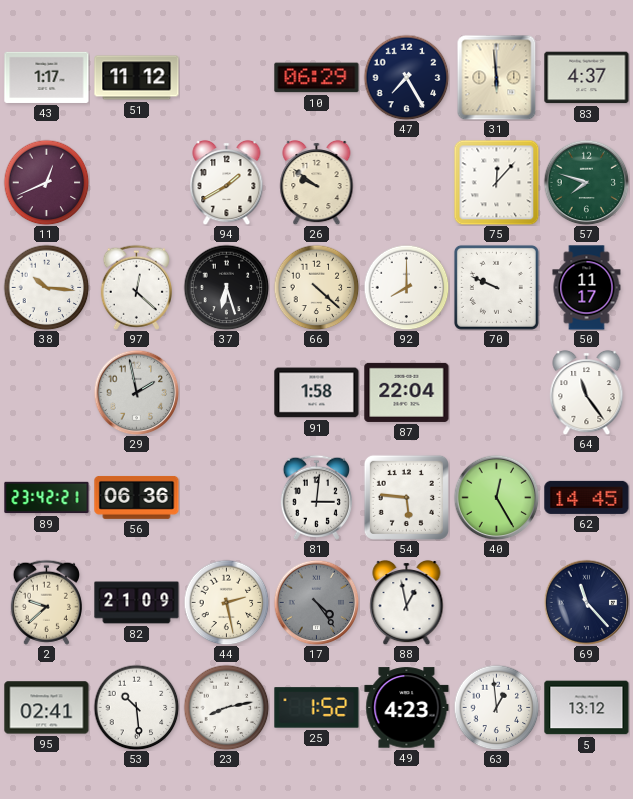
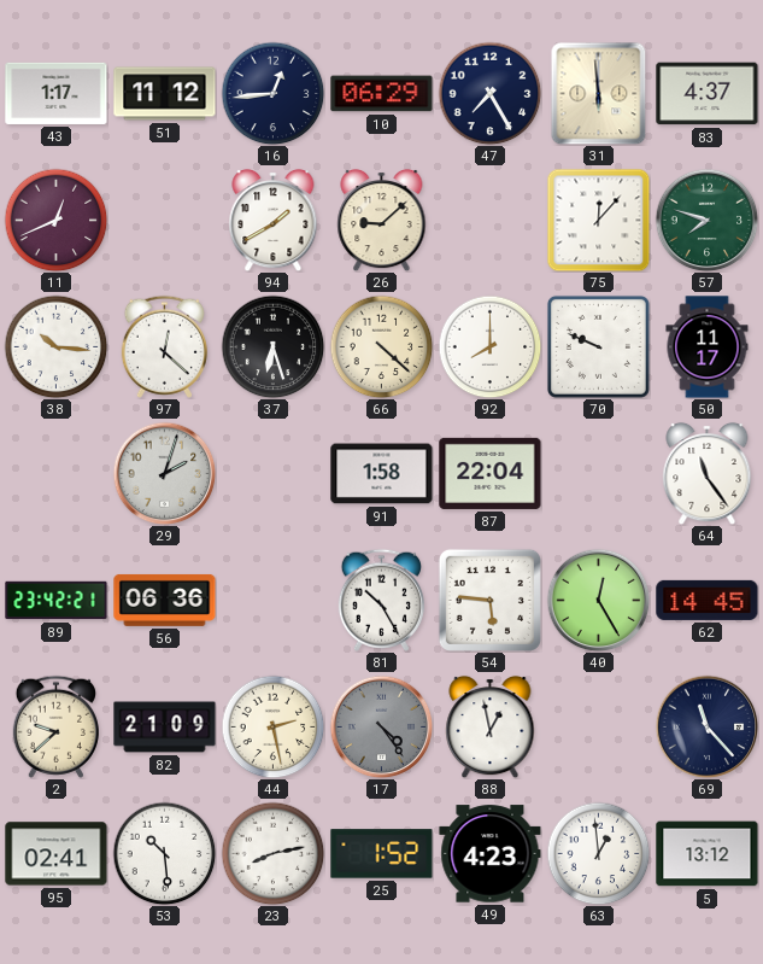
16: none -> 12:44 (272, 93)
26: 9:51 -> 9:08 (382, 220)
29: 1:58 -> 2:03 (164, 473)
81: 3:01 -> 10:25 (381, 600)
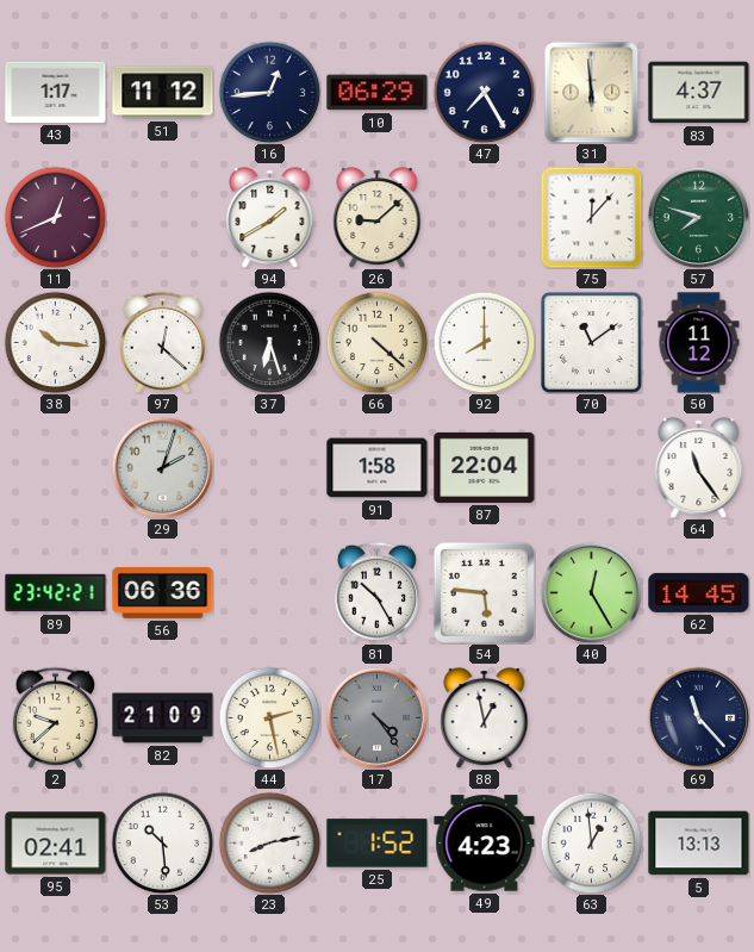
70: 9:49 -> 11:09 (591, 342)
50: 11:17 -> 11:12 (699, 343)
5: 13:12 -> 13:13 (699, 844)
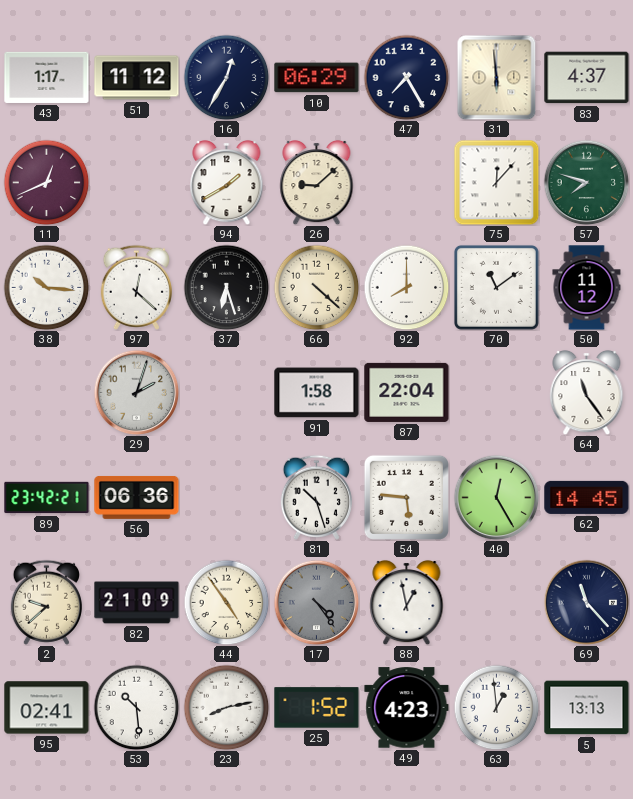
16: 12:44 -> 12:35 (226, 77)
81: 10:25 -> 10:27 (316, 497)
44: 2:28 -> 4:54 (226, 602)
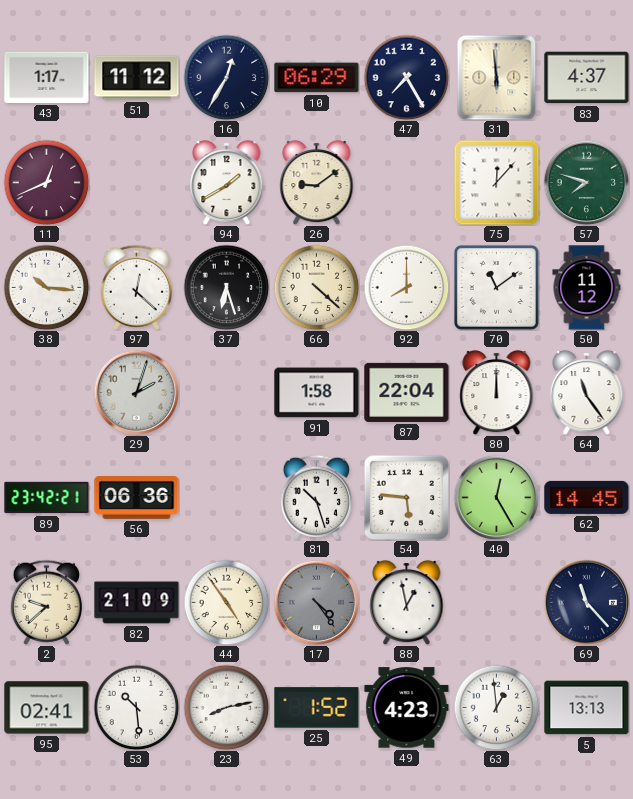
26: 9:08 -> 9:09 (317, 182)
80: none -> 12:00 (497, 392)
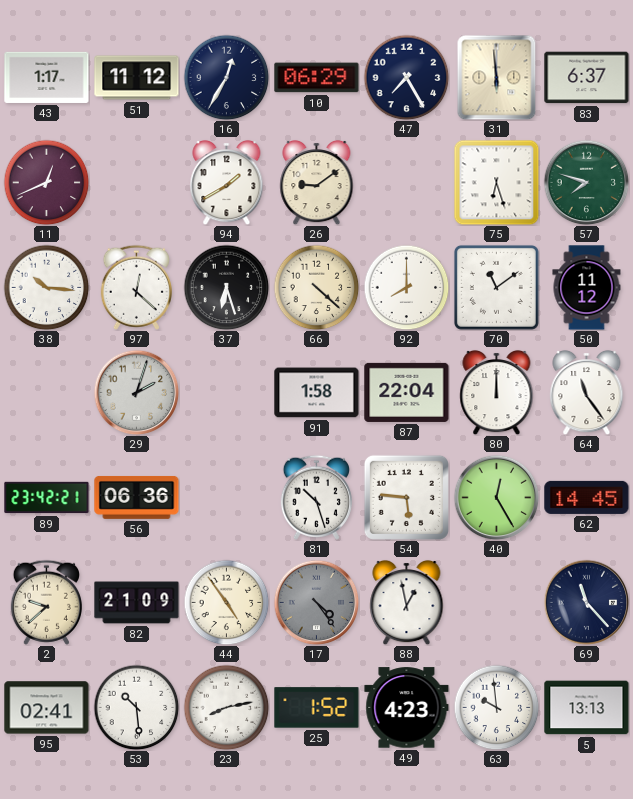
83: 4:37 -> 6:37 (587, 78)
75: 12:07 -> 6:27 (496, 182)
63: 12:59 -> 9:59 (496, 707)
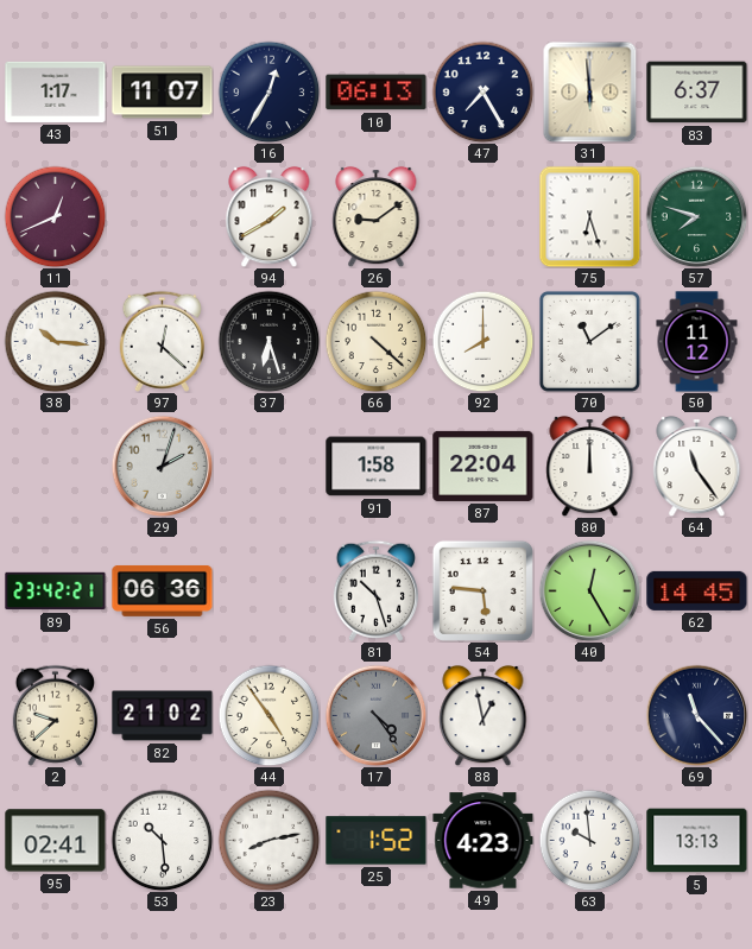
51: 11:12 -> 11:07 (163, 93)
10: 06:29 -> 06:13 (377, 93)
82: 21:09 -> 21:02 (163, 716)
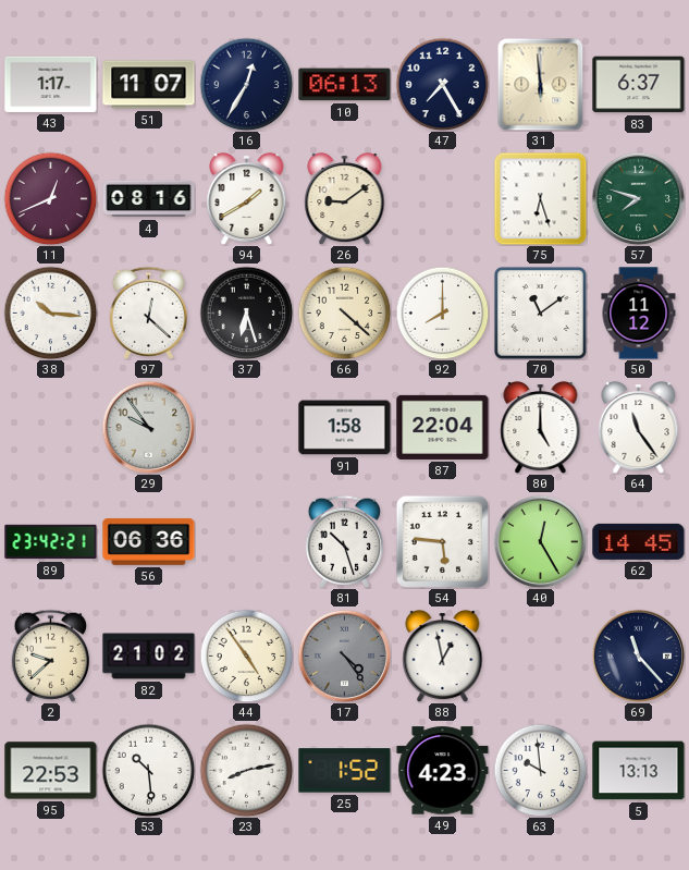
4: none -> 08:16 (149, 199)
29: 2:03 -> 9:54 (148, 427)
80: 12:00 -> 5:00 (541, 427)
95: 02:41 -> 22:53 (51, 771)
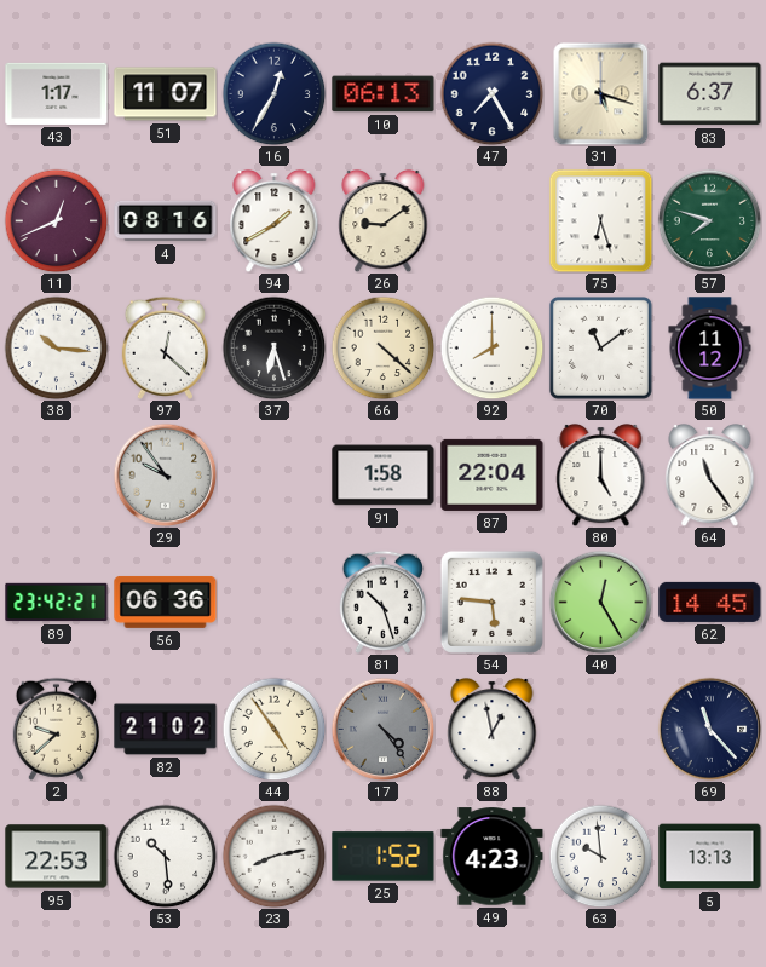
31: 5:59 -> 5:18 (601, 93)
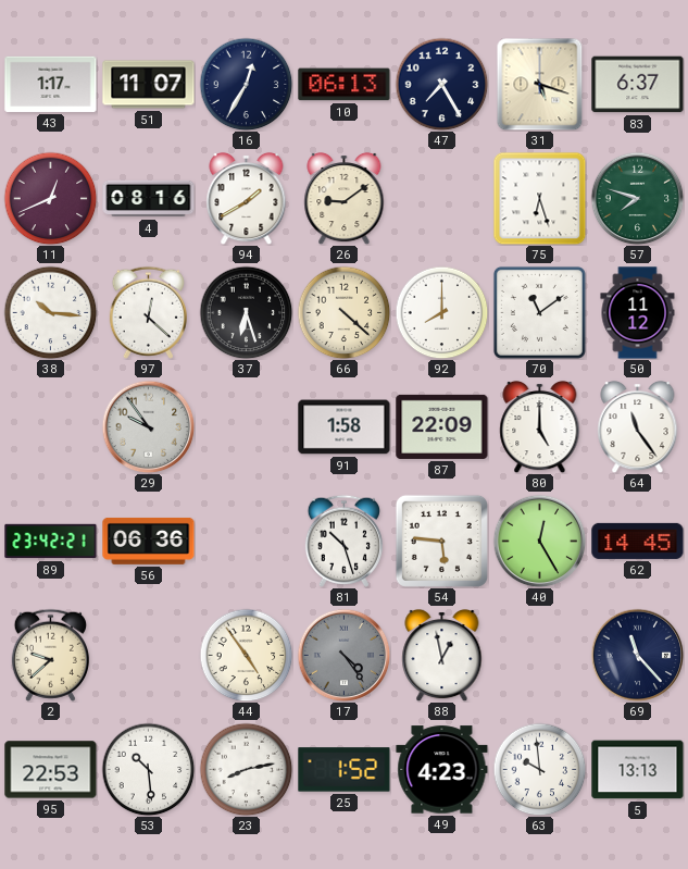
87: 22:04 -> 22:09 (442, 426)
82: 21:02 -> none (166, 730)
